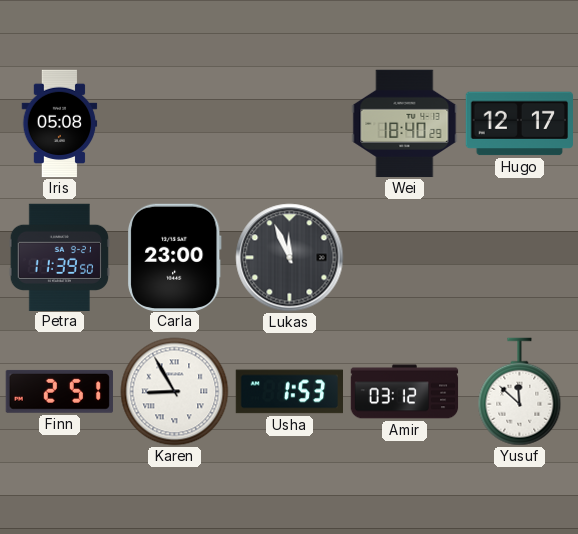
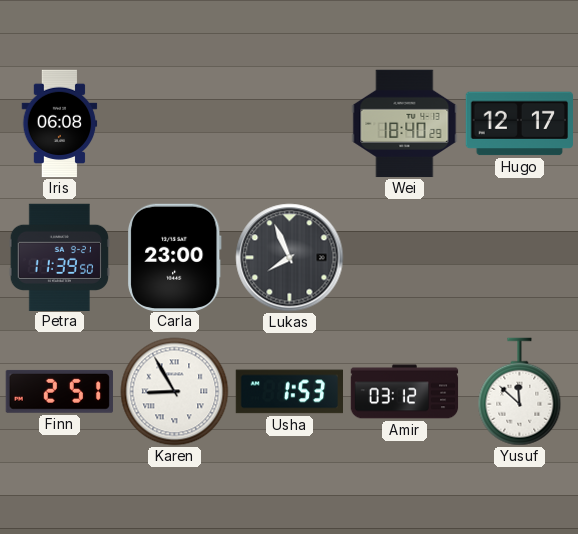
Iris: 05:08 -> 06:08 (60, 124)
Lukas: 11:56 -> 7:56 (290, 258)
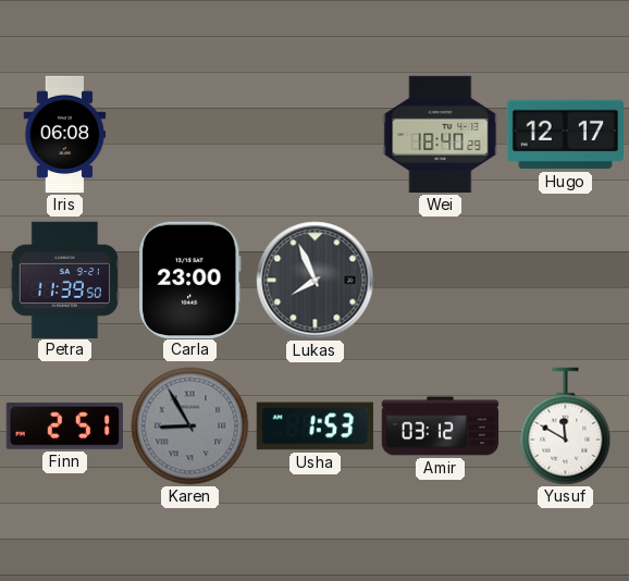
Karen dial: white -> grey (190, 427)
Yusuf: 11:52 -> 11:50 (566, 427)
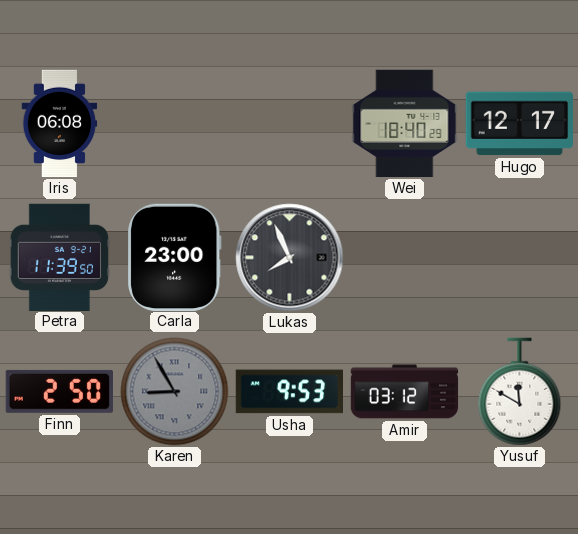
Finn: 2:51 -> 2:50 (59, 391)
Usha: 1:53 -> 9:53 (289, 392)
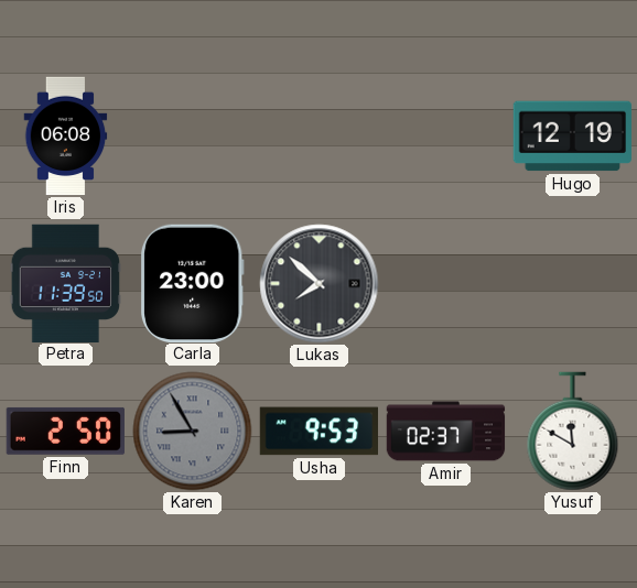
Wei: 18:40 -> none (405, 124)
Hugo: 12:17 -> 12:19 (572, 137)
Lukas: 7:56 -> 7:52 (320, 284)
Amir: 03:12 -> 02:37 (446, 432)
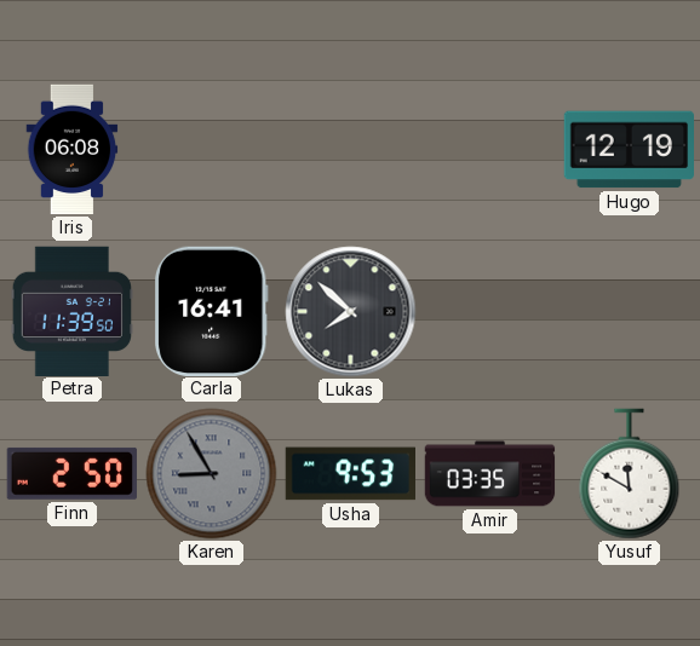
Carla: 23:00 -> 16:41 (212, 311)
Amir: 02:37 -> 03:35 (490, 474)
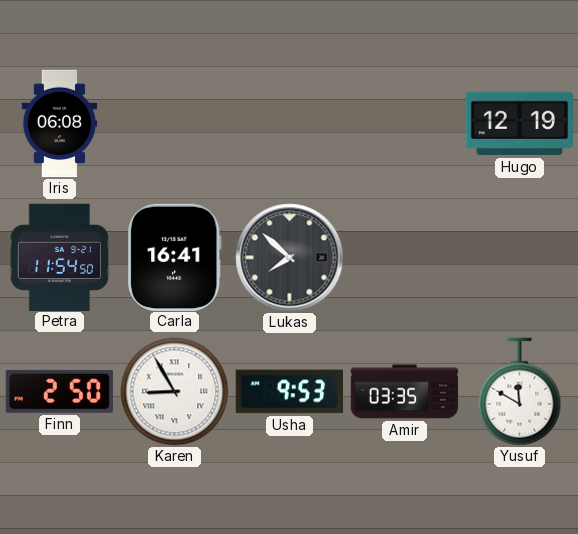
Petra: 11:39 -> 11:54 (59, 257)
Karen dial: grey -> white (175, 392)
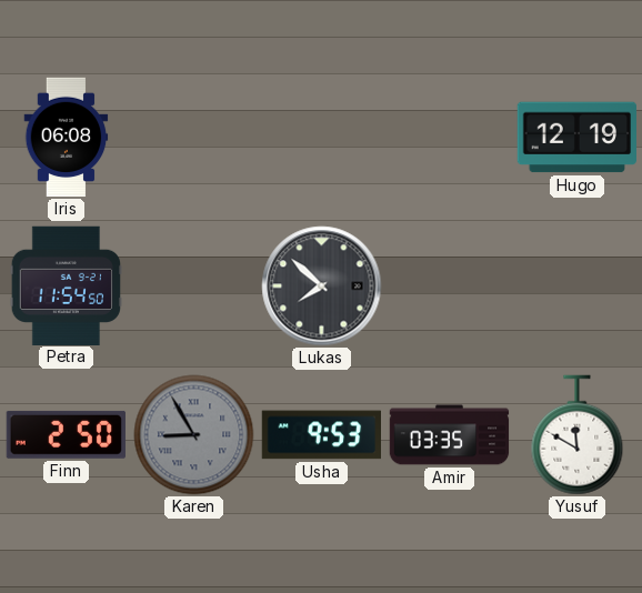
Carla: 16:41 -> none (175, 257)
Karen dial: white -> grey (194, 435)
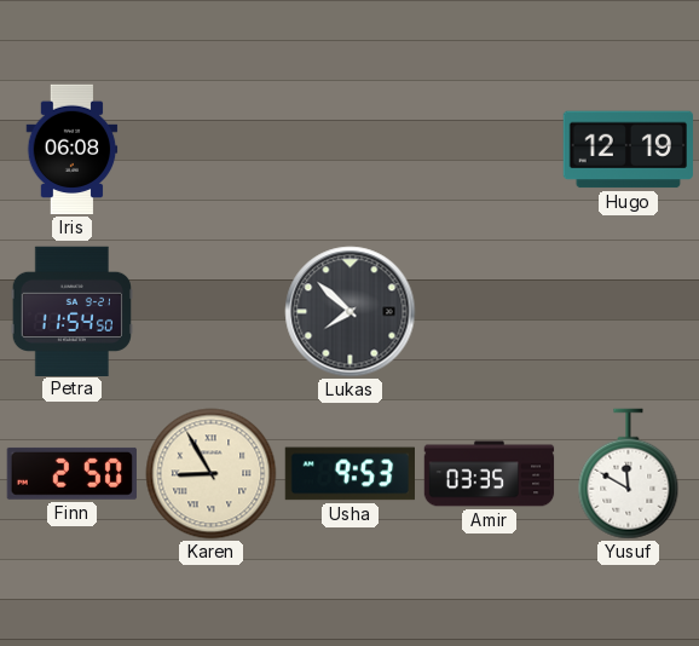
Karen dial: grey -> cream (212, 474)
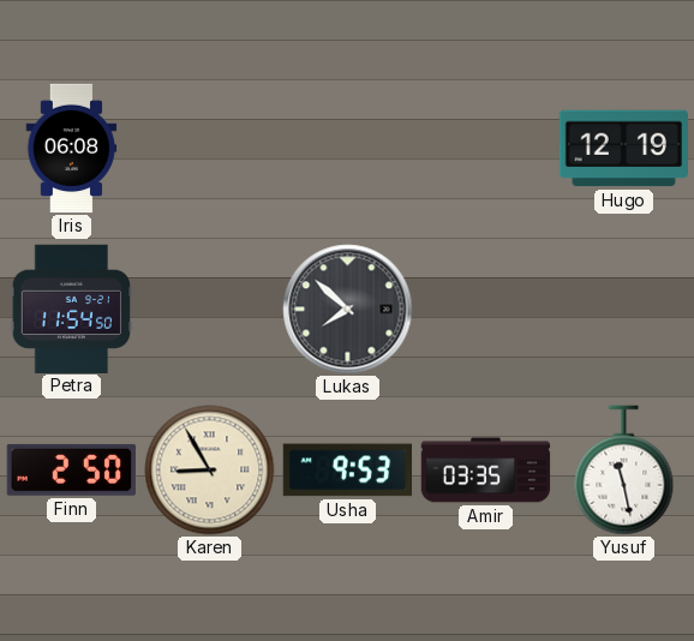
Yusuf: 11:50 -> 11:28 (624, 471)
